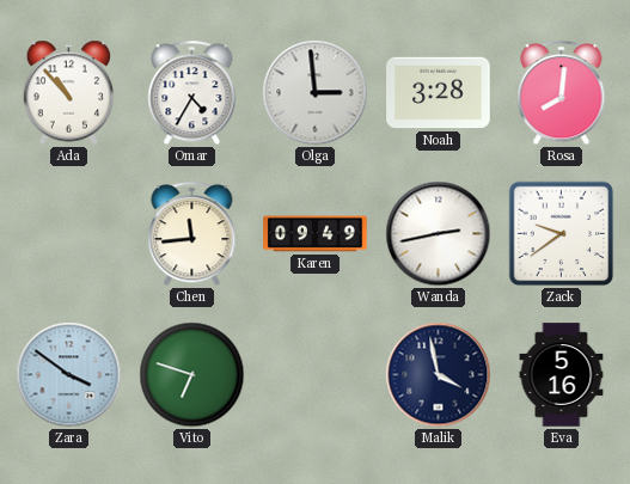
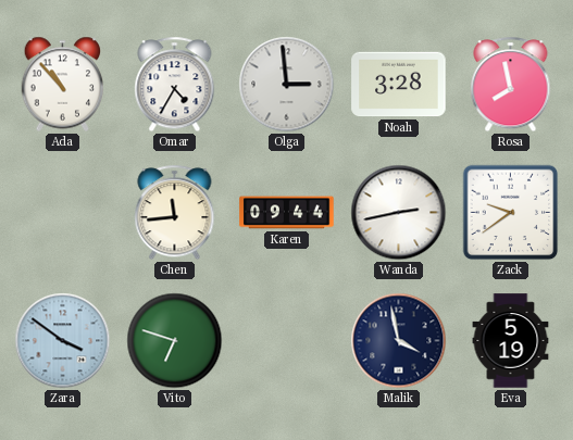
Rosa: 8:01 -> 7:58 (511, 85)
Karen: 09:49 -> 09:44 (287, 213)
Eva: 5:16 -> 5:19 (511, 341)
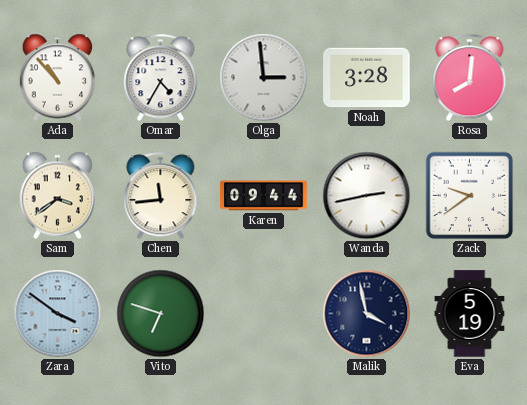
Rosa: 7:58 -> 8:01 (470, 78)
Sam: none -> 3:39 (58, 196)
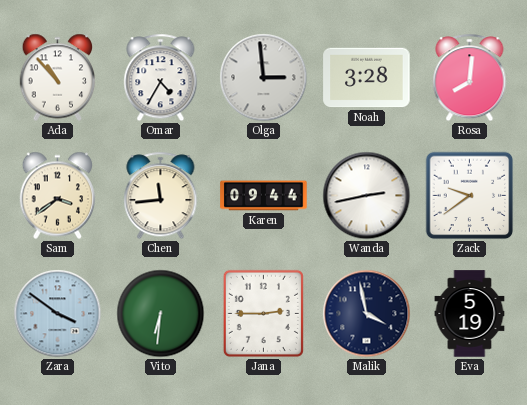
Vito: 6:48 -> 6:31 (161, 314)
Jana: none -> 2:45 (263, 313)
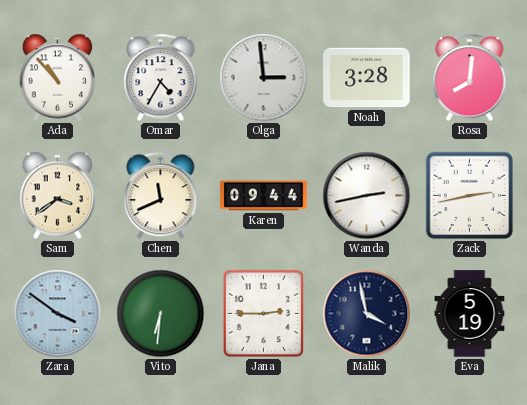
Chen: 11:44 -> 11:41 (161, 196)
Zack: 9:39 -> 2:43 (470, 196)
